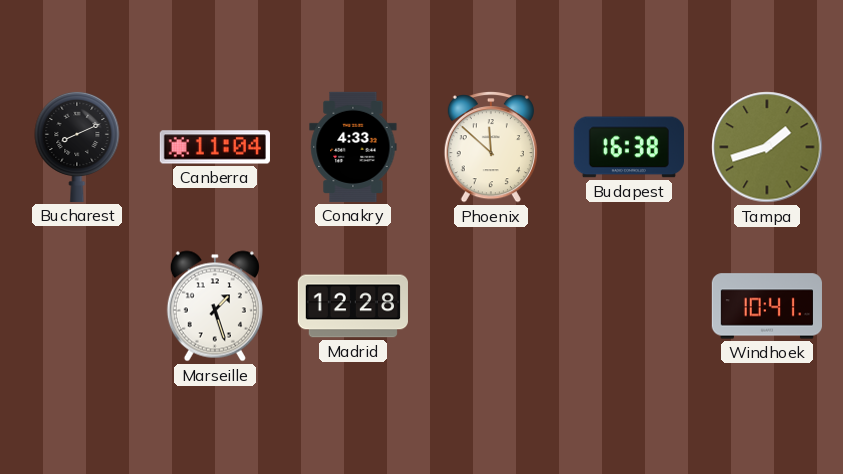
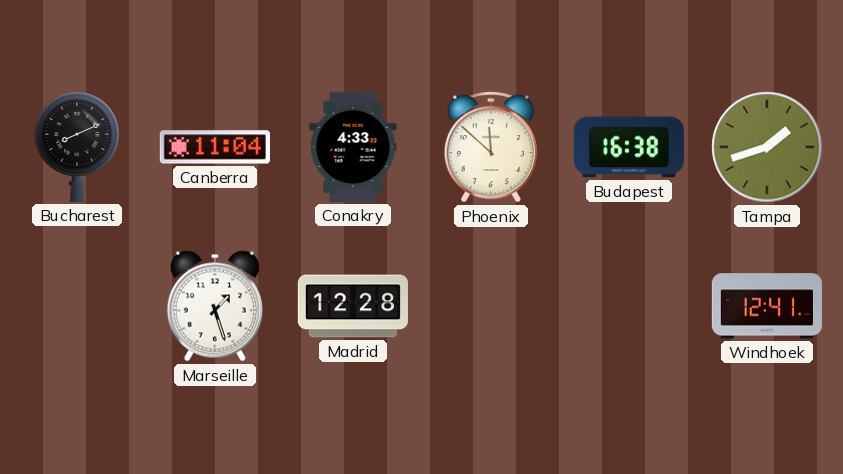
Windhoek: 10:41 -> 12:41 (767, 306)
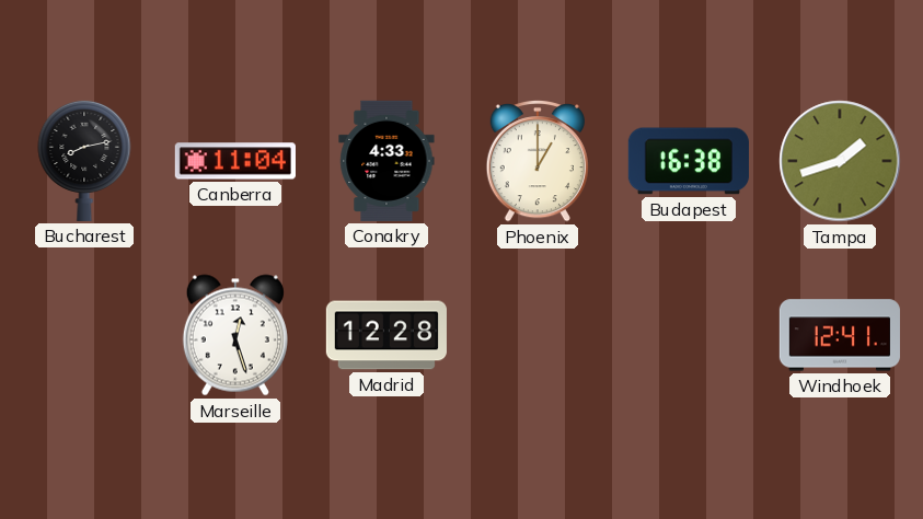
Bucharest: 8:11 -> 8:13 (84, 160)
Phoenix: 11:52 -> 1:00 (538, 162)
Marseille: 1:27 -> 12:27 (235, 335)
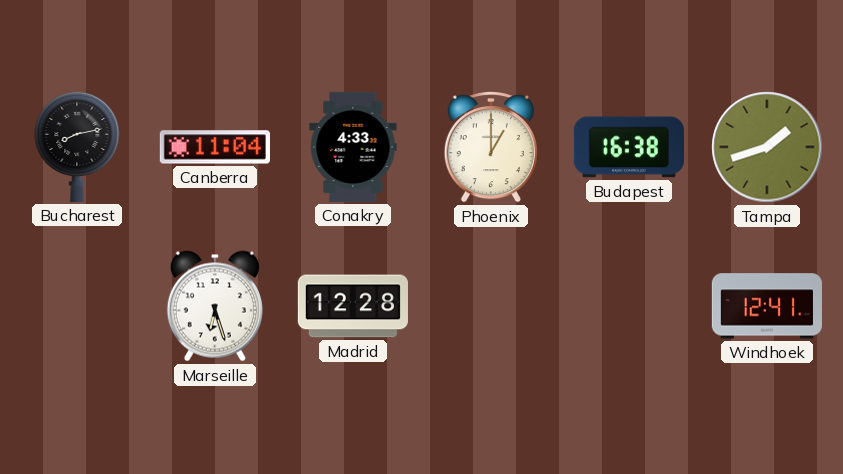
Marseille: 12:27 -> 6:27 (215, 306)
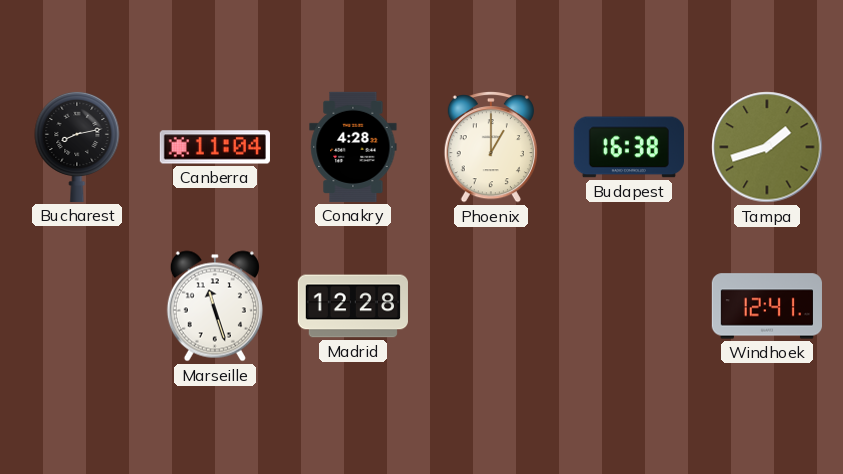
Conakry: 4:33 -> 4:28 (353, 147)
Marseille: 6:27 -> 11:27 (215, 306)
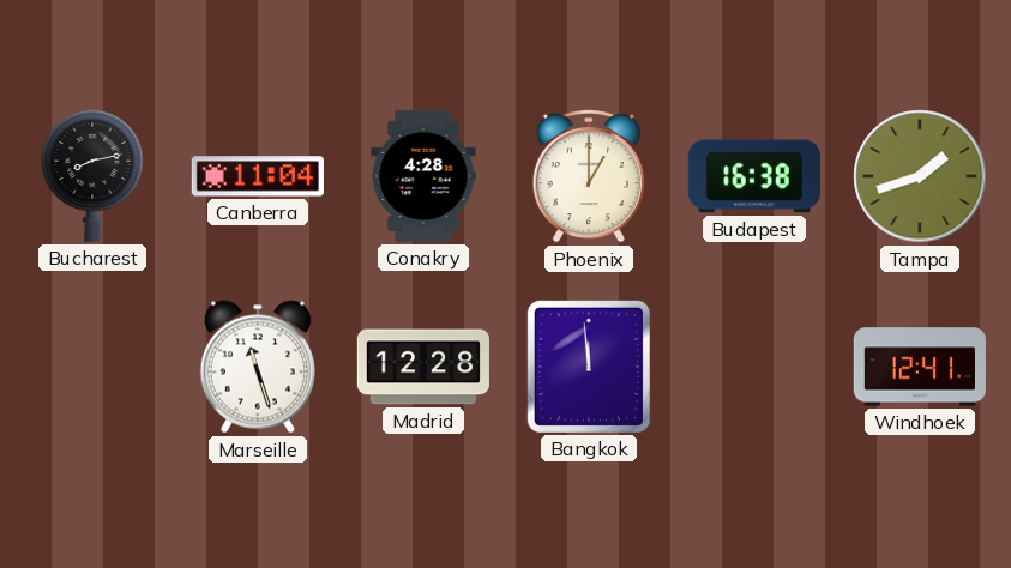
Bangkok: none -> 11:59 (589, 367)
